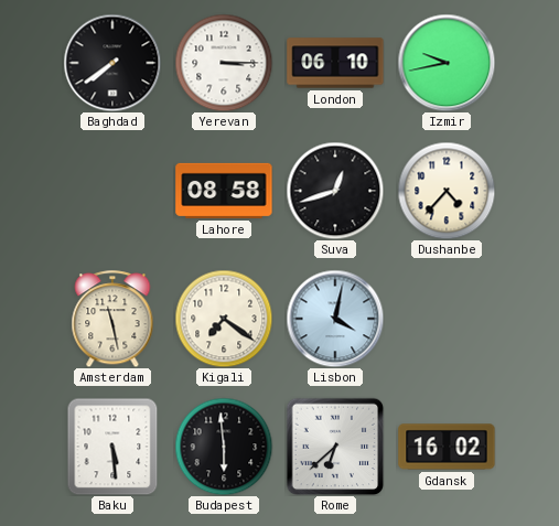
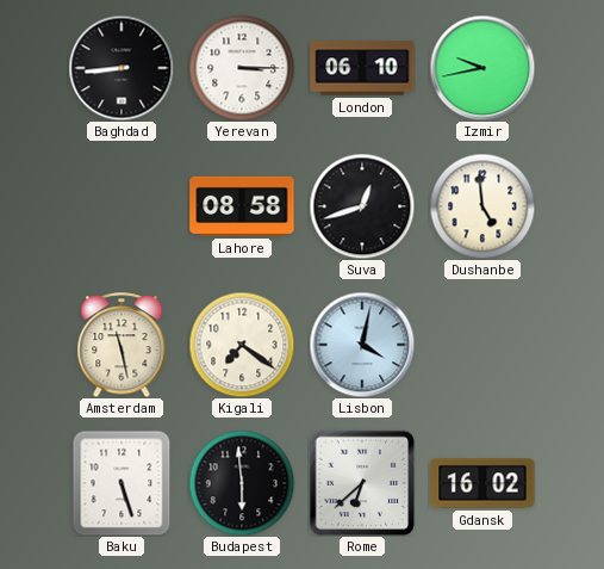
Baghdad: 7:39 -> 8:44 (122, 68)
Dushanbe: 4:37 -> 4:59 (482, 206)
Baku: 5:29 -> 5:27 (122, 483)
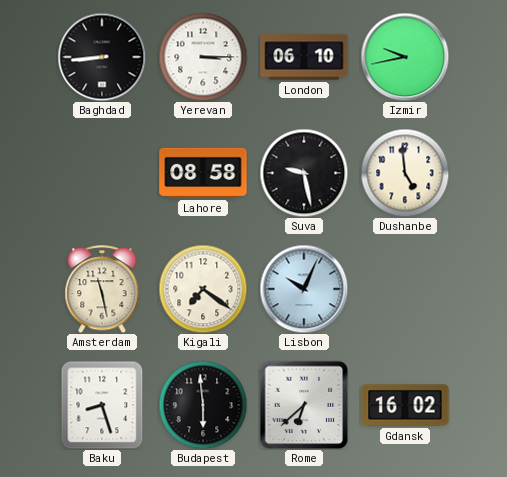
Suva: 12:42 -> 9:28 (304, 173)
Lisbon: 4:02 -> 10:04 (304, 289)
Baku: 5:27 -> 8:27 (102, 405)
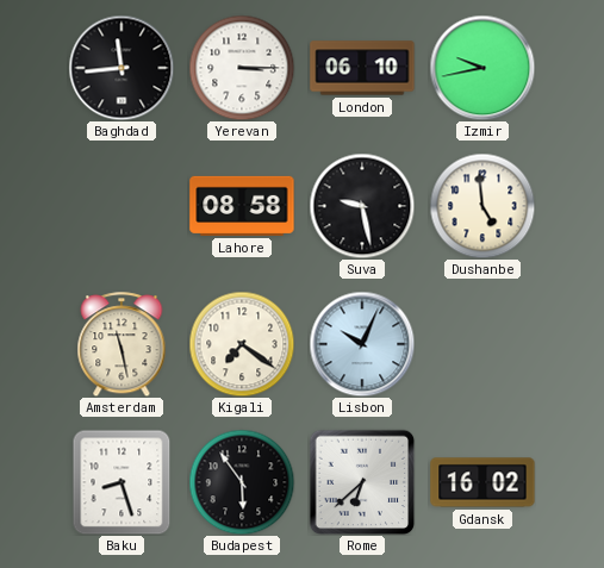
Baghdad: 8:44 -> 11:44 (122, 68)
Budapest: 5:59 -> 5:54 (242, 482)
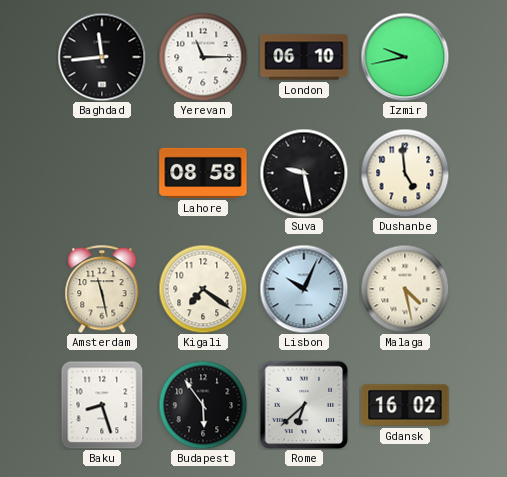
Yerevan: 3:15 -> 11:15 (203, 57)
Malaga: none -> 4:28 (405, 289)
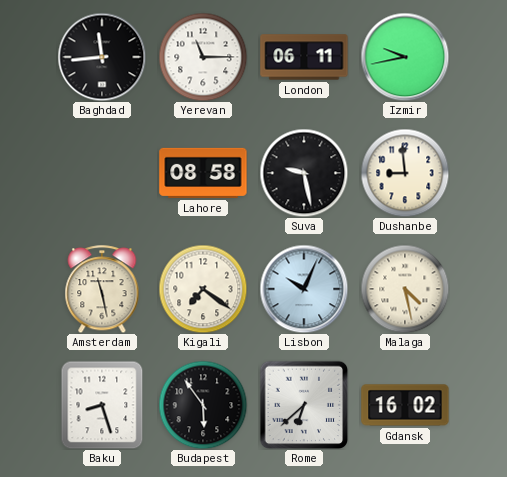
London: 06:10 -> 06:11 (304, 57)
Dushanbe: 4:59 -> 8:59 (405, 173)
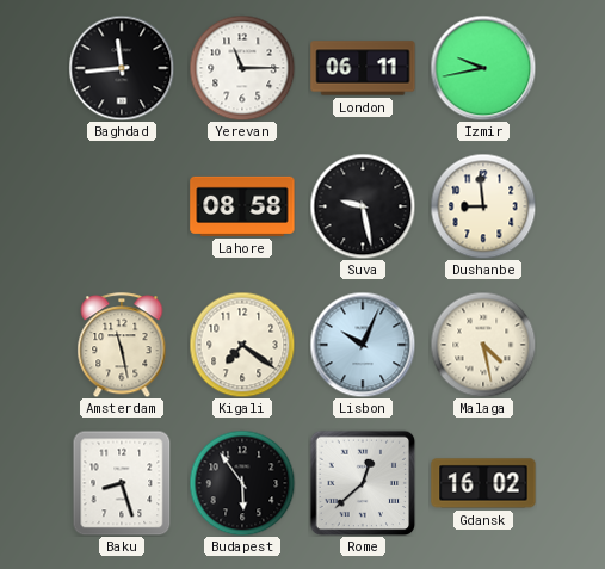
Rome: 6:38 -> 12:38 (363, 483)
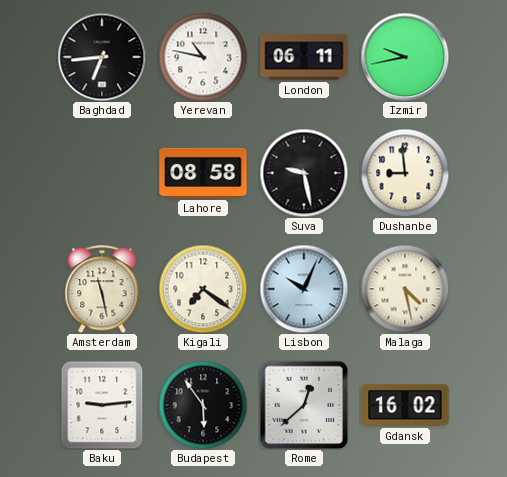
Baghdad: 11:44 -> 6:44 (102, 57)
Yerevan: 11:15 -> 10:47 (203, 57)
Baku: 8:27 -> 9:14 (102, 405)
